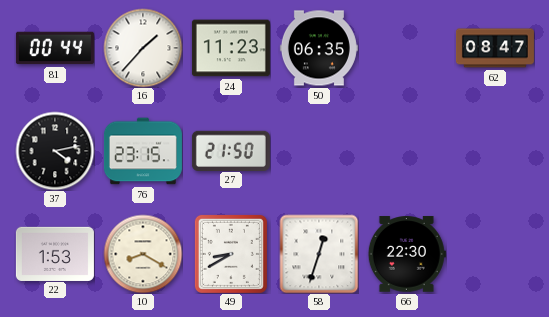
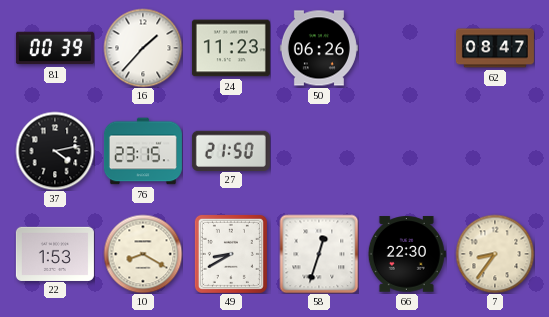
81: 00:44 -> 00:39 (55, 48)
50: 06:35 -> 06:26 (319, 48)
7: none -> 8:36 (495, 254)
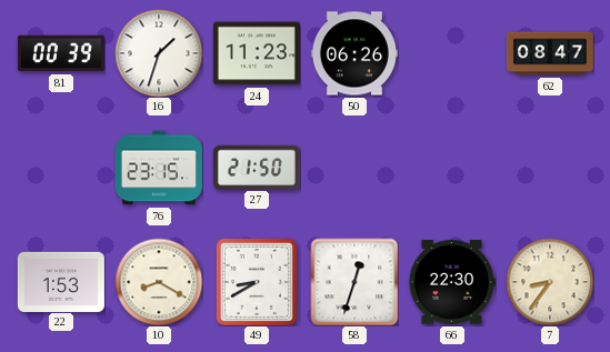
16: 1:37 -> 1:33 (159, 53)
37: 4:13 -> none (55, 151)
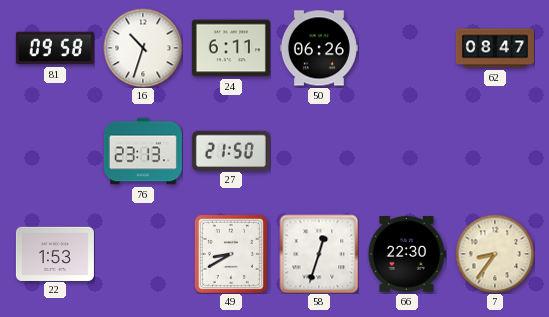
81: 00:39 -> 09:58 (55, 48)
16: 1:33 -> 10:33 (143, 48)
24: 11:23 -> 6:11 (231, 48)
76: 23:15 -> 23:13 (143, 151)
10: 8:20 -> none (159, 282)
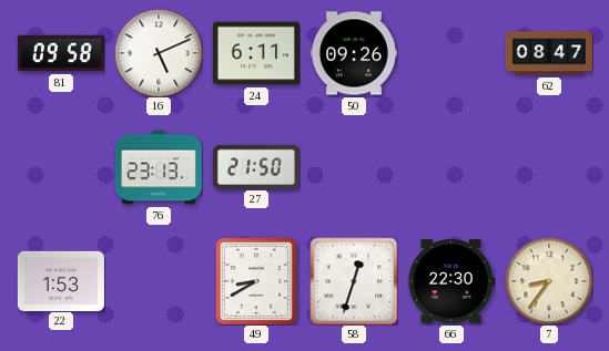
16: 10:33 -> 5:11 (159, 53)
50: 06:26 -> 09:26 (354, 53)
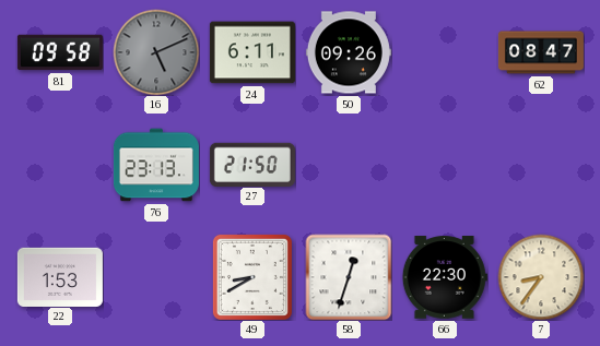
16 dial: white -> grey (156, 52)
